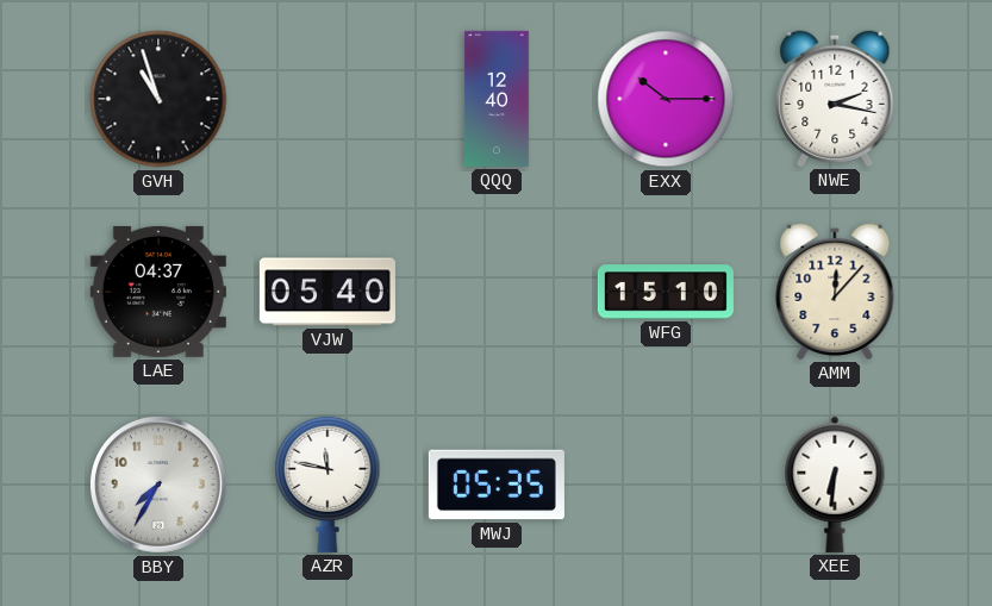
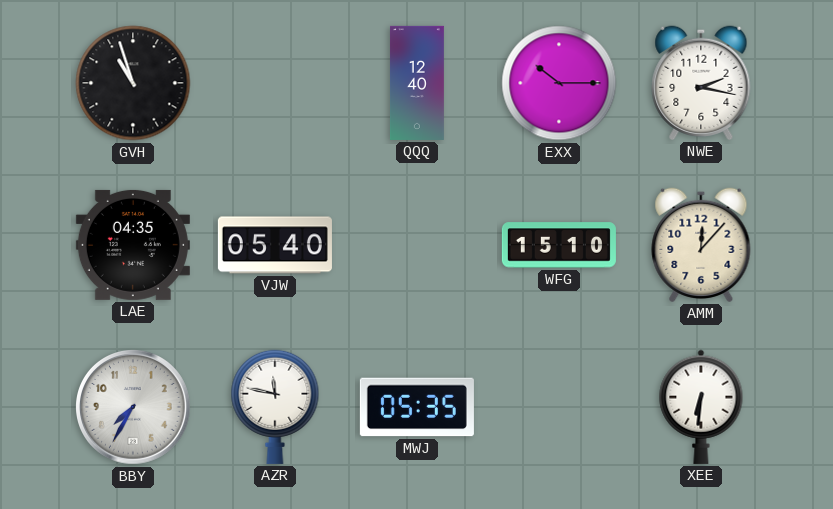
LAE: 04:37 -> 04:35 (133, 245)
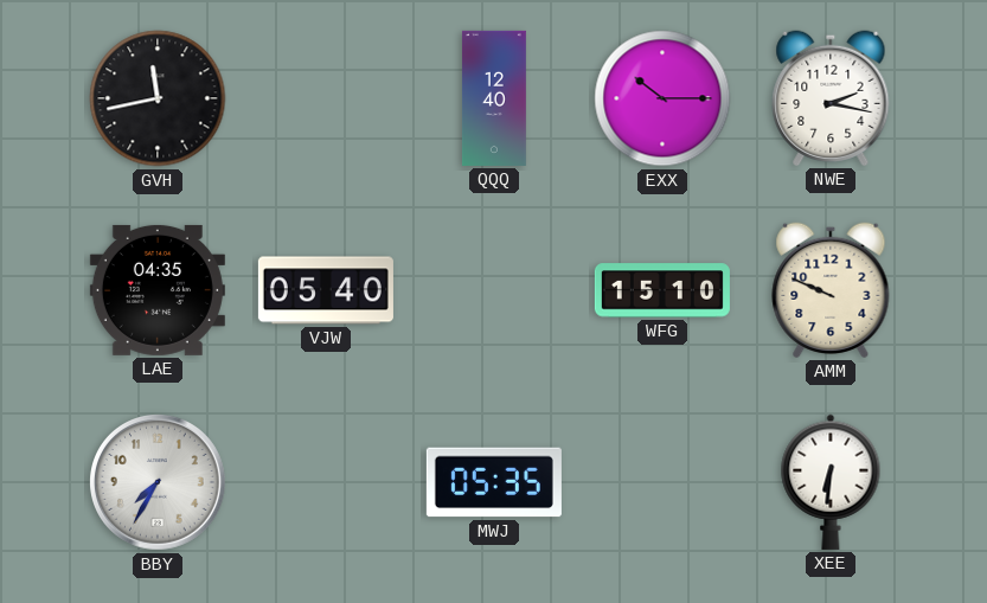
GVH: 10:57 -> 11:43 (158, 98)
AMM: 12:07 -> 9:49 (831, 290)
AZR: 11:47 -> none (275, 407)
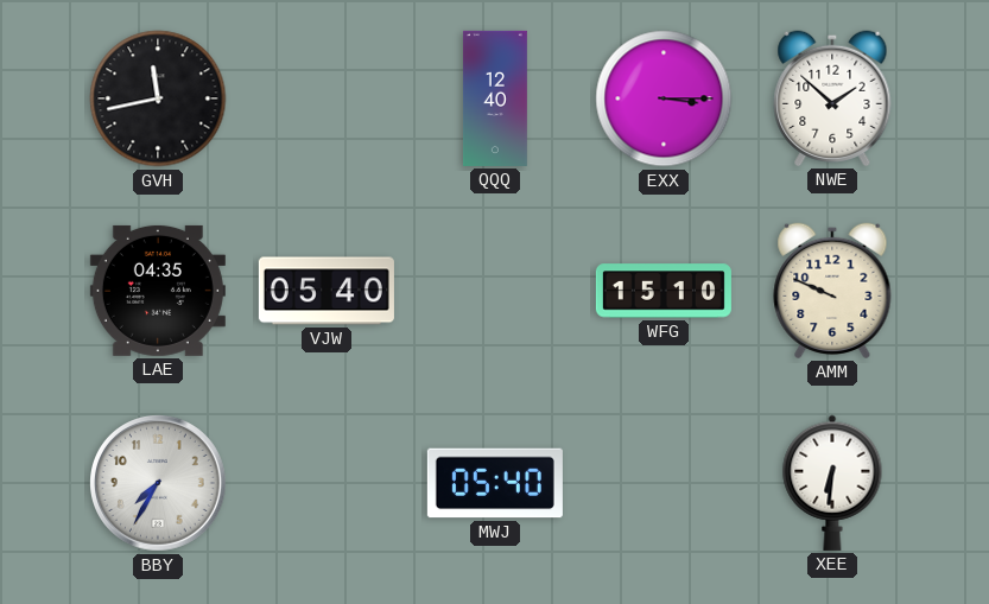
EXX: 10:15 -> 3:15 (664, 98)
NWE: 2:17 -> 1:52 (832, 98)
MWJ: 05:35 -> 05:40 (495, 483)
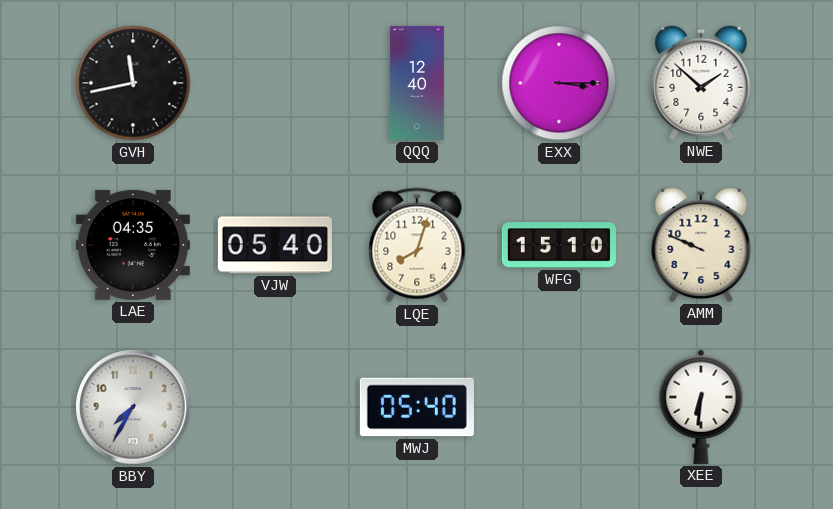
LQE: none -> 8:03 (417, 245)
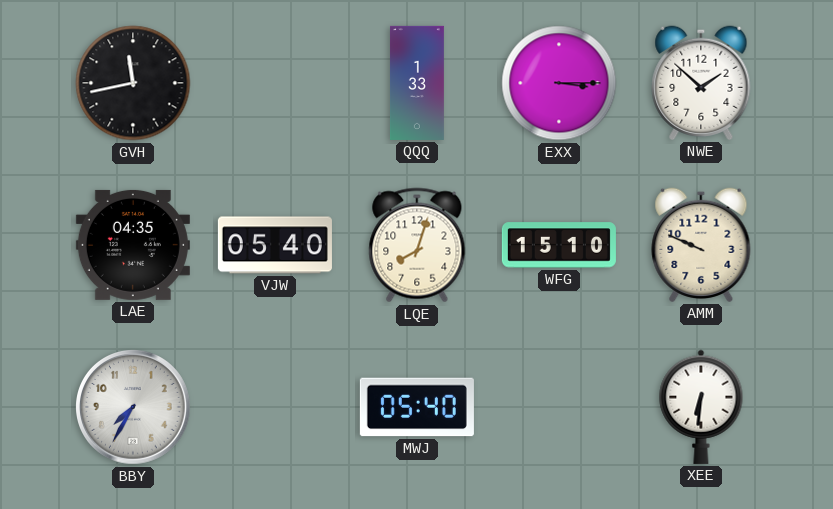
QQQ: 12:40 -> 1:33 (417, 83)
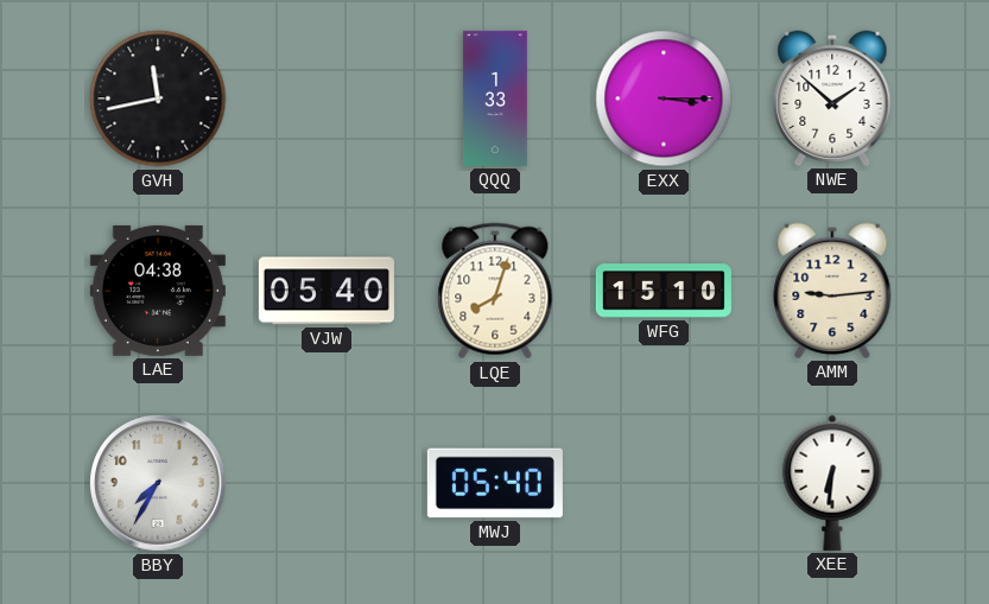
LAE: 04:35 -> 04:38 (158, 291)
AMM: 9:49 -> 9:14 (832, 291)
